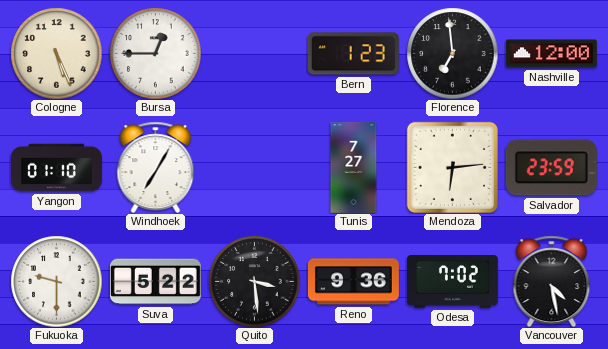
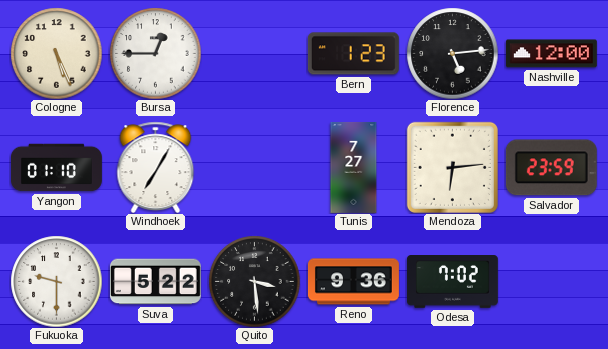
Florence: 6:59 -> 5:14 (452, 53)
Vancouver: 4:28 -> none (552, 281)
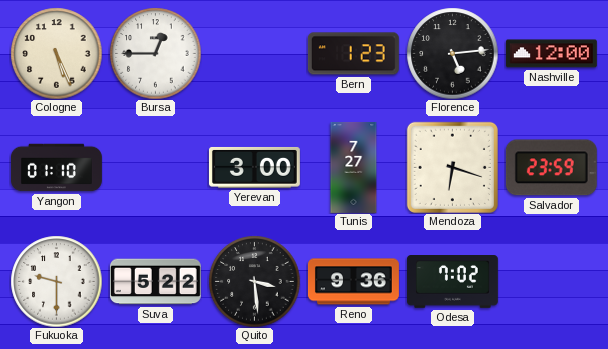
Windhoek: 7:05 -> none (156, 167)
Yerevan: none -> 3:00 (254, 167)
Mendoza: 6:14 -> 6:18 (452, 167)
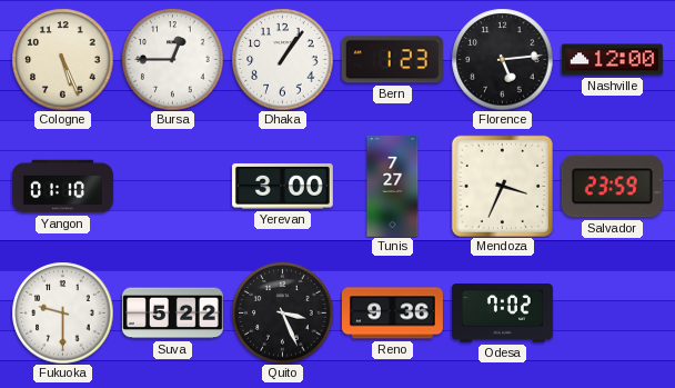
Dhaka: none -> 1:06 (282, 59)
Mendoza: 6:18 -> 3:34 (502, 186)
Quito: 3:29 -> 3:26 (282, 312)
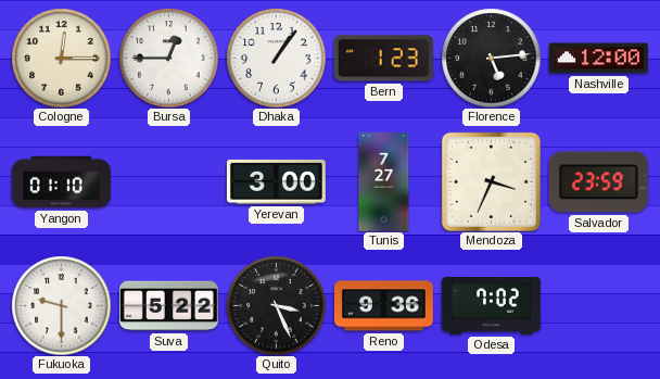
Cologne: 5:26 -> 12:15 (61, 58)
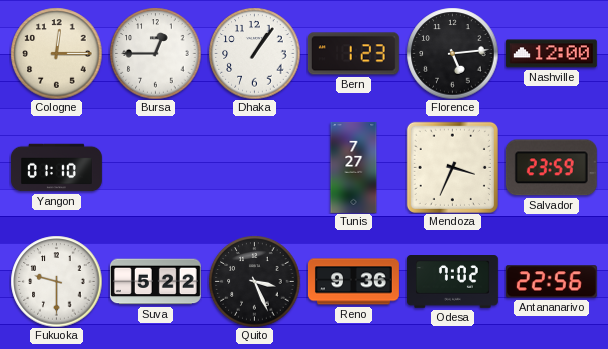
Yerevan: 3:00 -> none (276, 181)
Antananarivo: none -> 22:56 (551, 282)
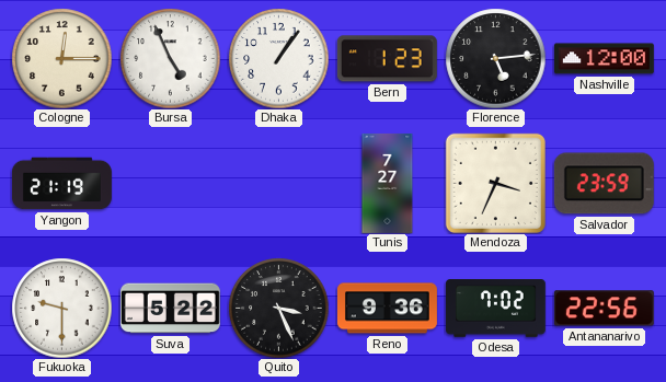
Bursa: 12:45 -> 4:56 (170, 58)
Yangon: 01:10 -> 21:19 (61, 184)
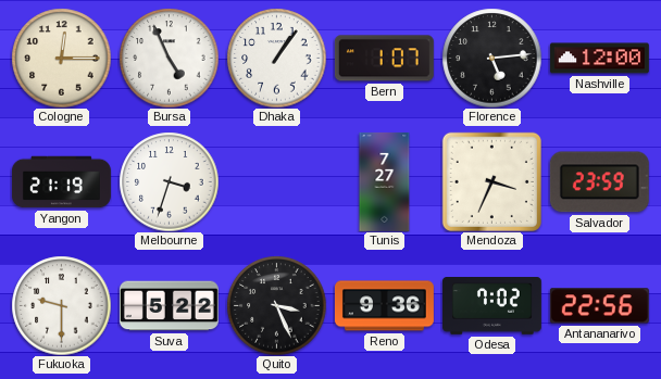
Bern: 1:23 -> 1:07 (384, 59)
Melbourne: none -> 3:33 (169, 181)
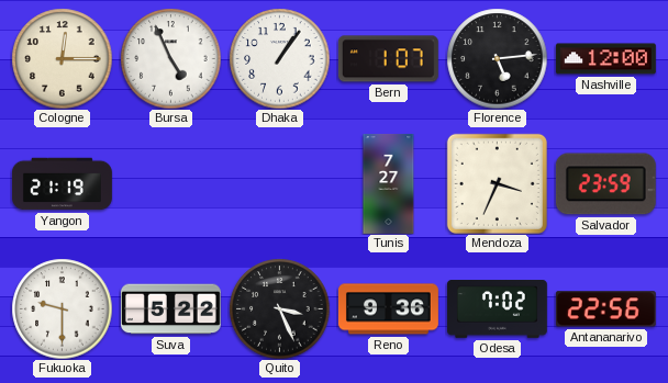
Melbourne: 3:33 -> none (169, 181)
